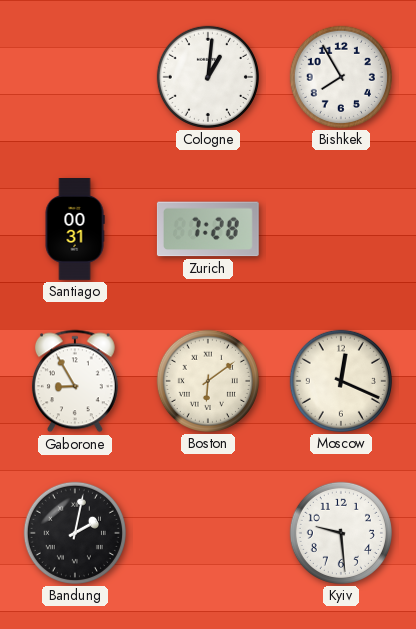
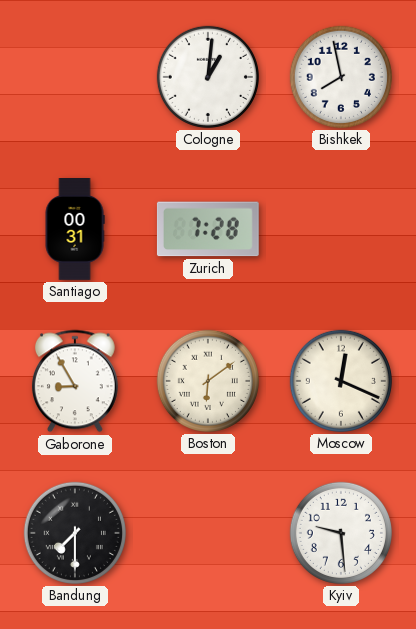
Bishkek: 7:55 -> 7:58 (341, 77)
Bandung: 2:02 -> 7:30 (75, 533)
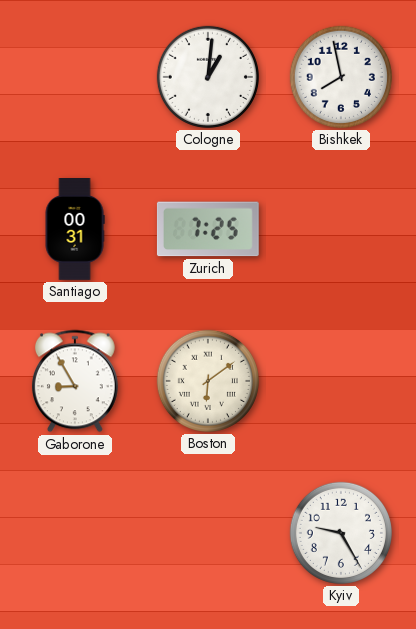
Zurich: 7:28 -> 7:25 (208, 229)
Moscow: 12:19 -> none (341, 381)
Bandung: 7:30 -> none (75, 533)
Kyiv: 9:29 -> 9:25 (341, 533)
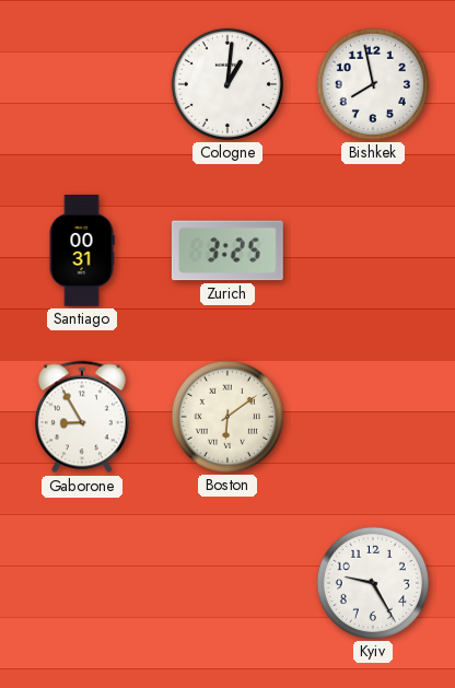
Zurich: 7:25 -> 3:25 (227, 250)
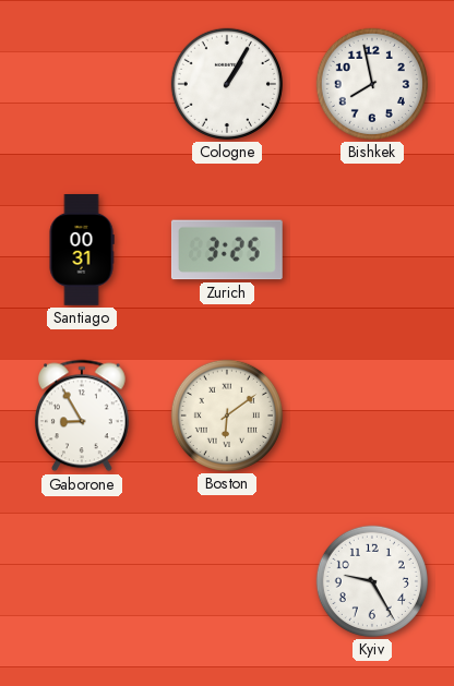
Cologne: 1:01 -> 1:05 (227, 84)
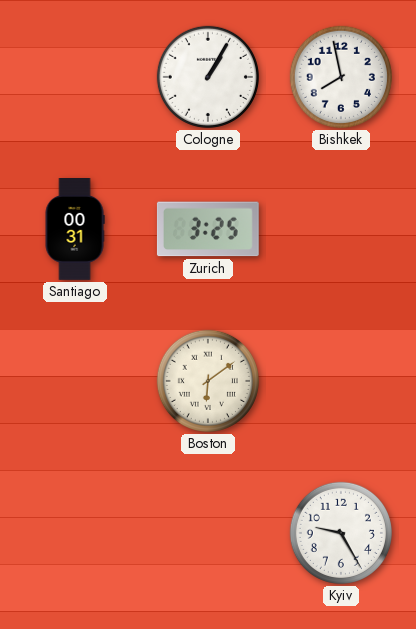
Gaborone: 8:55 -> none (82, 416)
